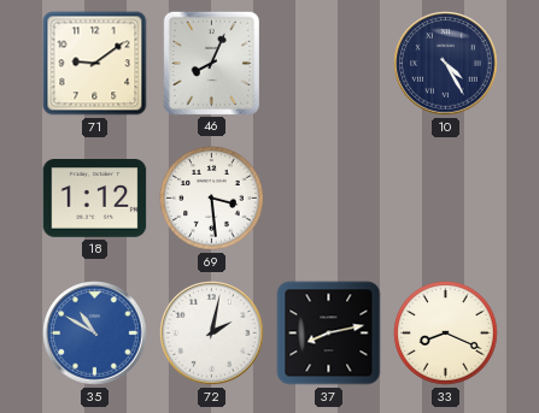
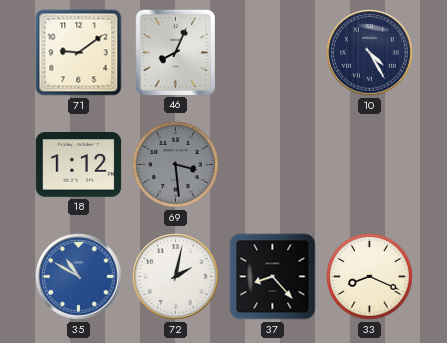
69 dial: white -> grey (176, 165)
37: 8:13 -> 8:23 (273, 277)
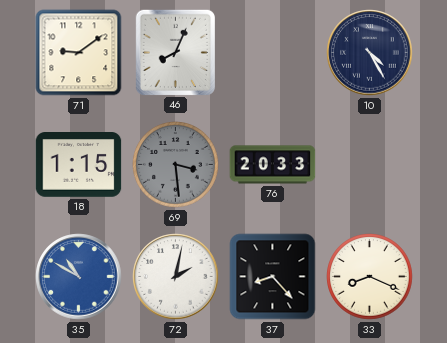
18: 1:12 -> 1:15 (79, 165)
76: none -> 20:33 (273, 165)
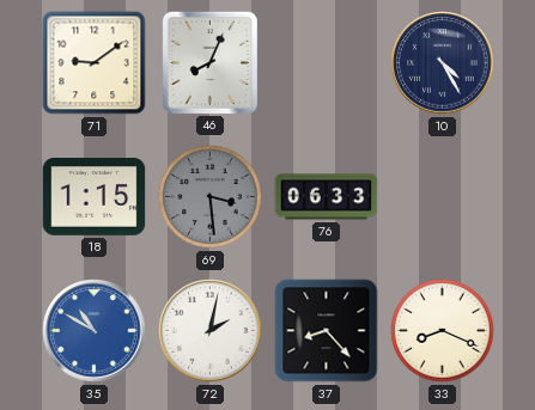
76: 20:33 -> 06:33 (327, 197)
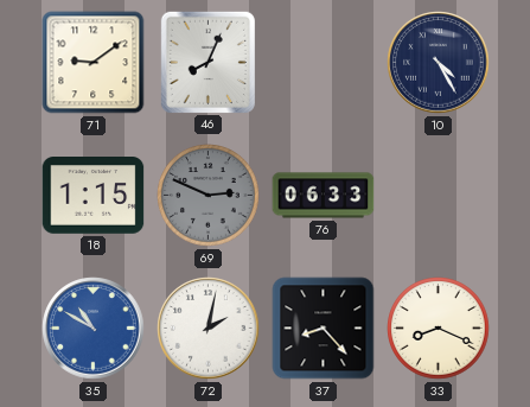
69: 3:29 -> 2:49 (209, 196)
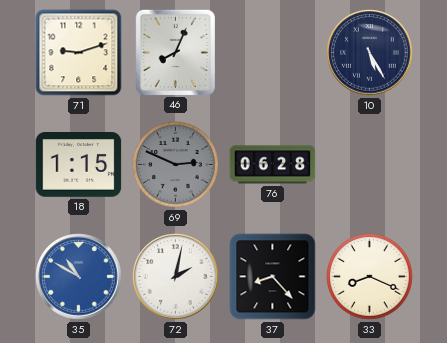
71: 9:09 -> 9:12 (79, 53)
10: 4:25 -> 5:25 (370, 53)
76: 06:33 -> 06:28 (273, 165)
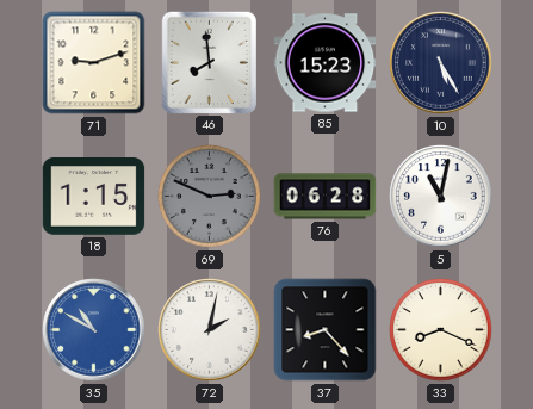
46: 8:04 -> 7:59 (209, 62)
85: none -> 15:23 (326, 63)
5: none -> 11:02 (441, 197)
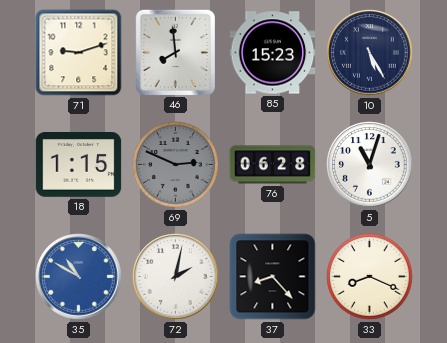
5: 11:02 -> 11:03 (370, 165)
